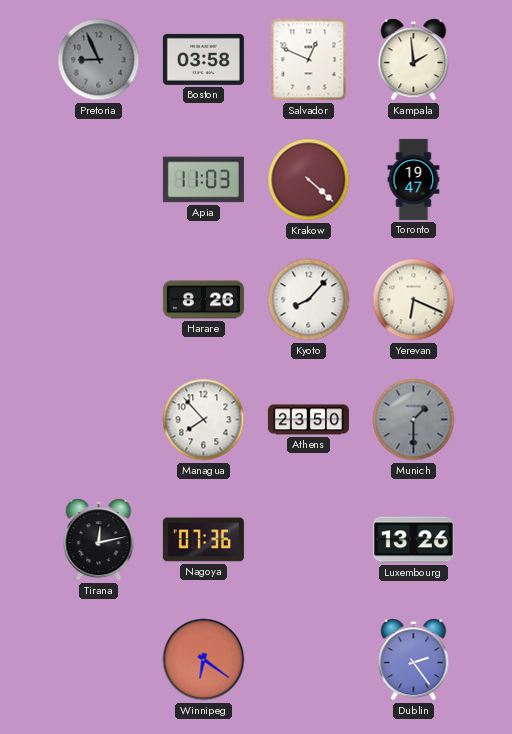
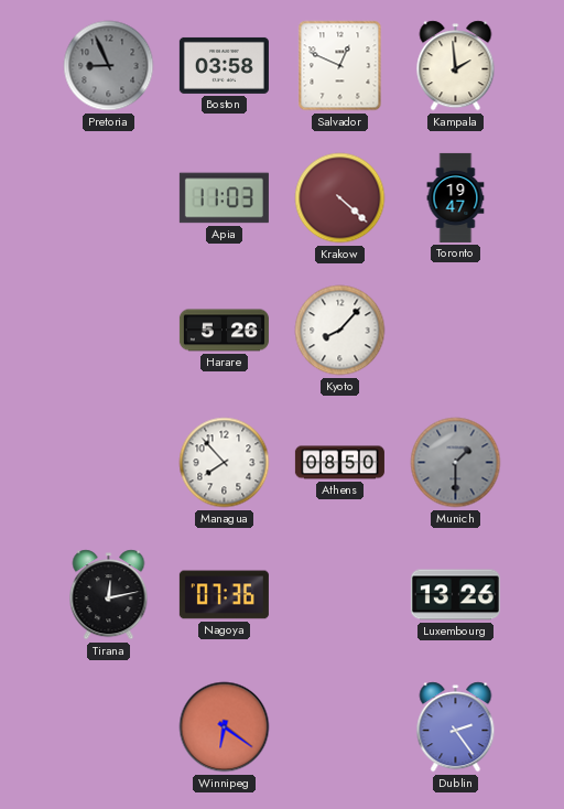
Harare: 8:26 -> 5:26 (224, 331)
Yerevan: 6:19 -> none (414, 300)
Athens: 23:50 -> 08:50 (339, 463)
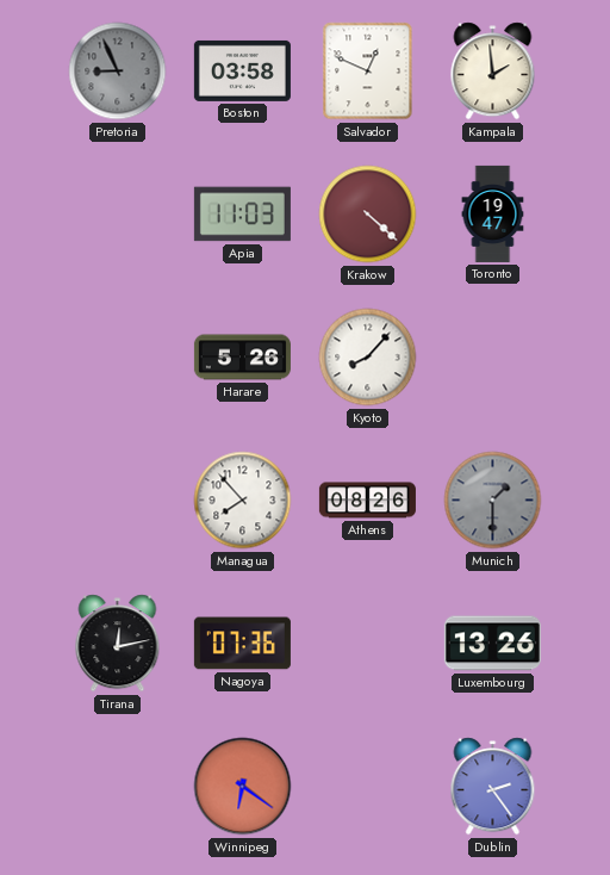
Athens: 08:50 -> 08:26 (367, 501)
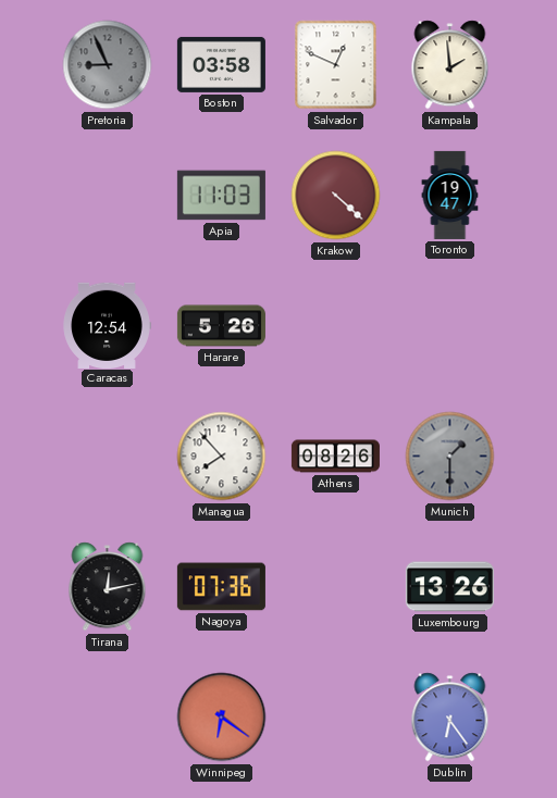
Caracas: none -> 12:54 (107, 325)
Kyoto: 8:07 -> none (368, 358)
Dublin: 2:24 -> 6:24 (450, 718)
